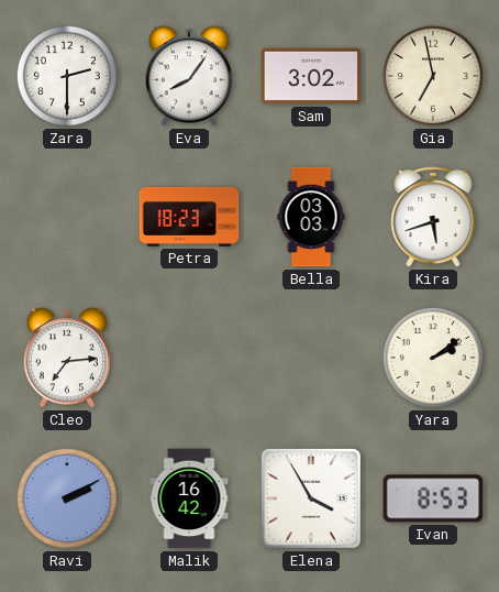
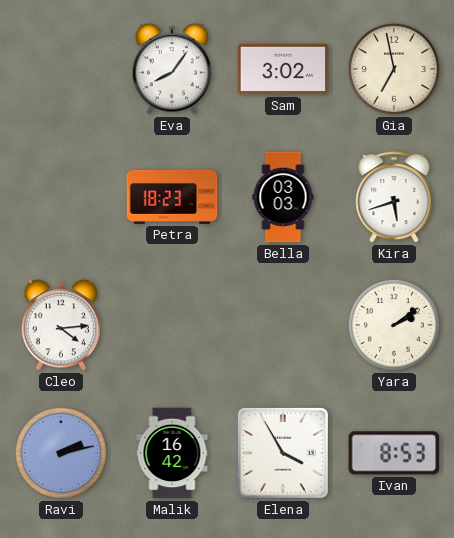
Zara: 2:30 -> none (67, 76)
Cleo: 7:14 -> 4:14 (61, 325)
Ravi: 2:10 -> 2:13 (61, 453)
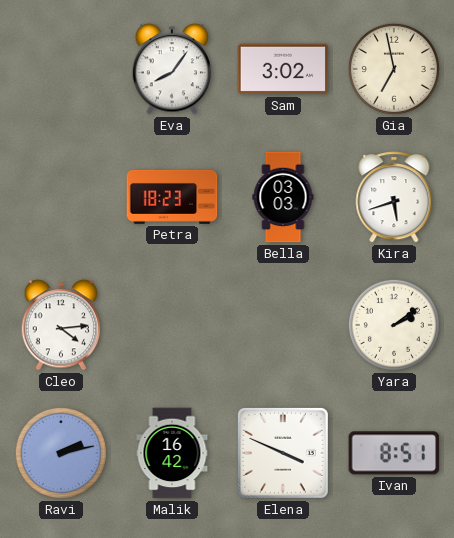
Elena: 3:55 -> 3:49 (283, 453)
Ivan: 8:53 -> 8:51 (394, 453)
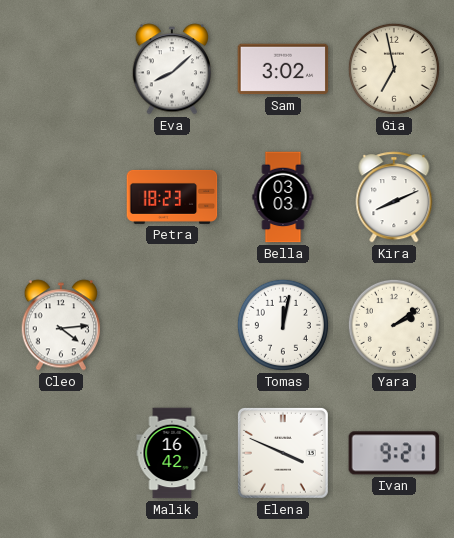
Eva: 8:06 -> 8:08 (172, 69)
Kira: 5:42 -> 8:11 (394, 197)
Tomas: none -> 12:02 (283, 325)
Ravi: 2:13 -> none (61, 453)
Ivan: 8:51 -> 9:21 (394, 453)
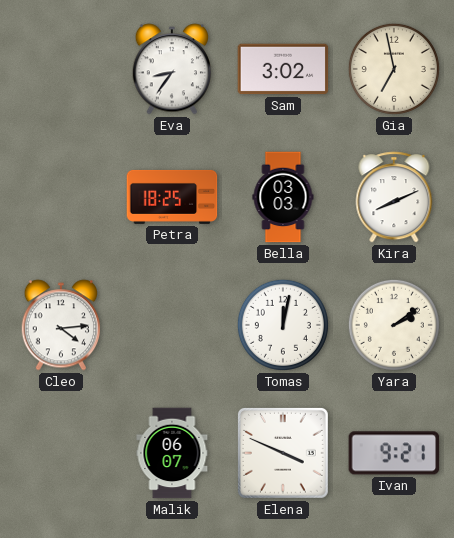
Eva: 8:08 -> 8:36 (172, 69)
Petra: 18:23 -> 18:25 (172, 197)
Malik: 16:42 -> 06:07 (172, 453)
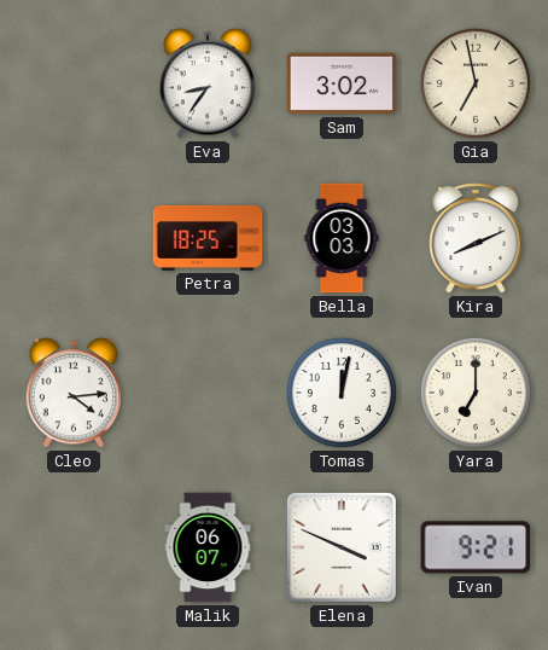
Yara: 2:09 -> 7:00 (476, 393)
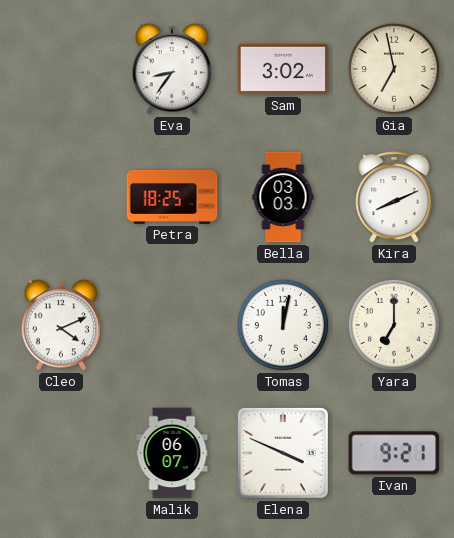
Cleo: 4:14 -> 4:11 (61, 325)
